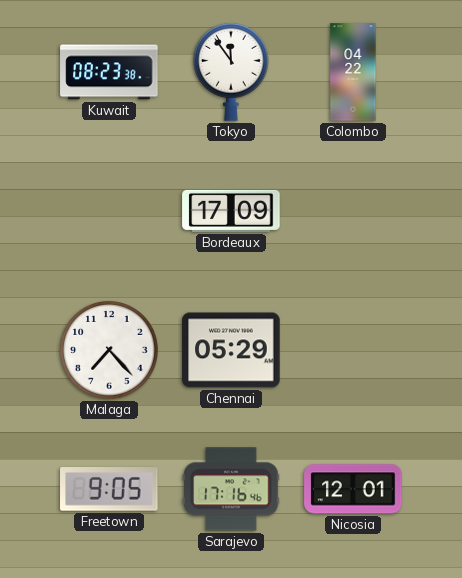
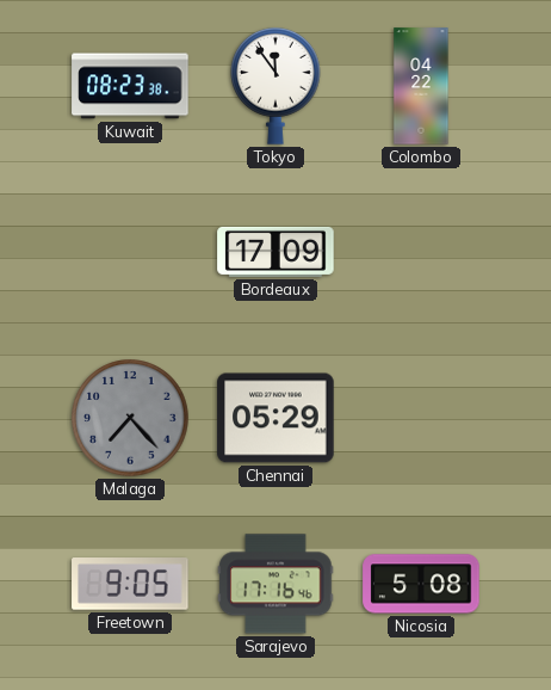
Malaga dial: white -> grey (130, 418)
Nicosia: 12:01 -> 5:08 (421, 584)
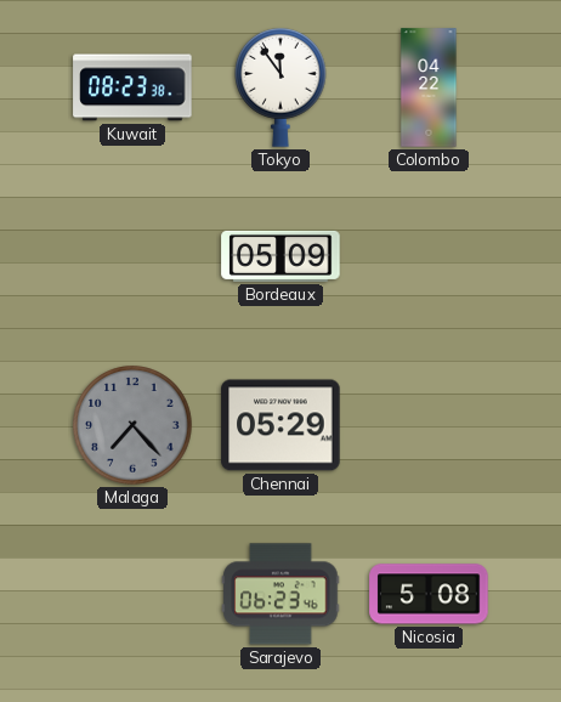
Bordeaux: 17:09 -> 05:09 (280, 256)
Freetown: 9:05 -> none (130, 585)
Sarajevo: 17:16 -> 06:23 (280, 594)
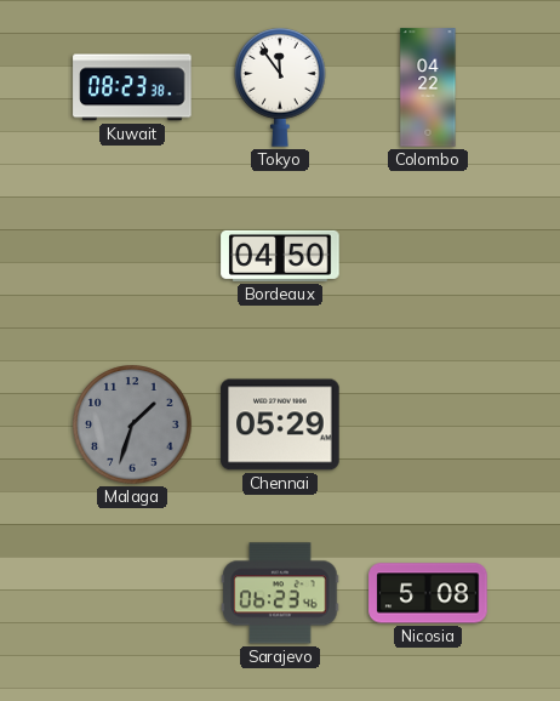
Bordeaux: 05:09 -> 04:50 (280, 256)
Malaga: 7:23 -> 1:33 (132, 424)
